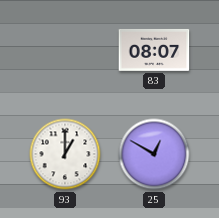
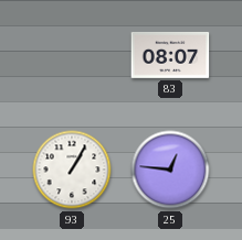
93: 1:00 -> 1:05 (72, 170)
25: 12:50 -> 12:46 (170, 170)
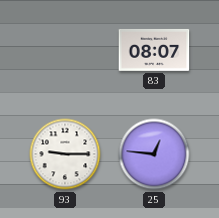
93: 1:05 -> 9:15 (65, 154)
